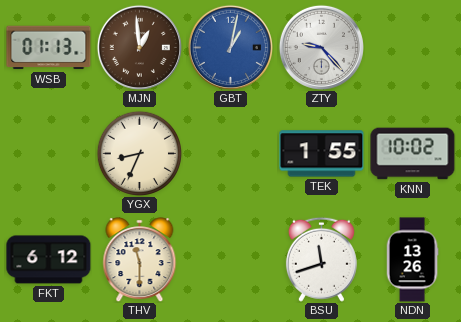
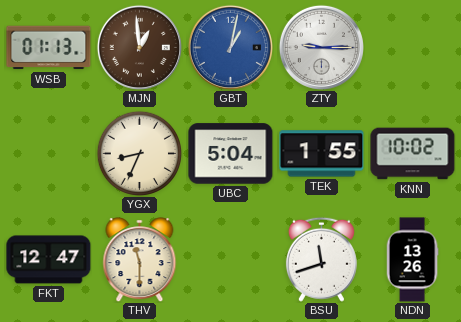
ZTY: 9:23 -> 9:15 (321, 47)
UBC: none -> 5:04 (231, 154)
FKT: 6:12 -> 12:47 (49, 260)
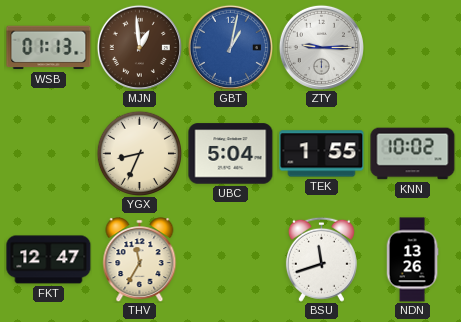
THV: 11:30 -> 11:35 (140, 260)
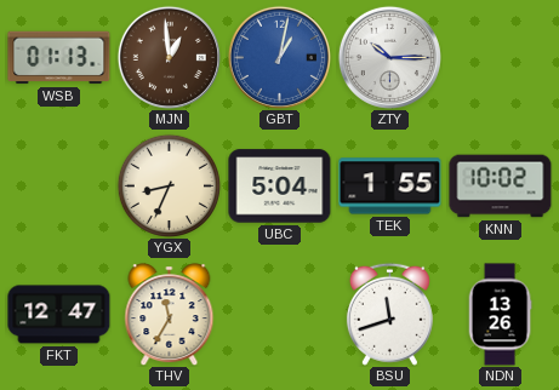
ZTY: 9:15 -> 10:15 (389, 57)
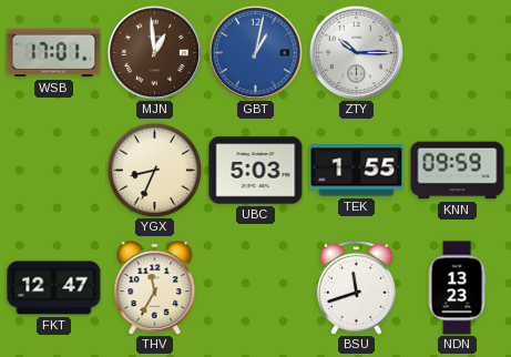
WSB: 01:13 -> 17:01 (54, 53)
UBC: 5:04 -> 5:03 (256, 171)
KNN: 10:02 -> 09:59 (458, 171)
NDN: 13:26 -> 13:23 (457, 288)
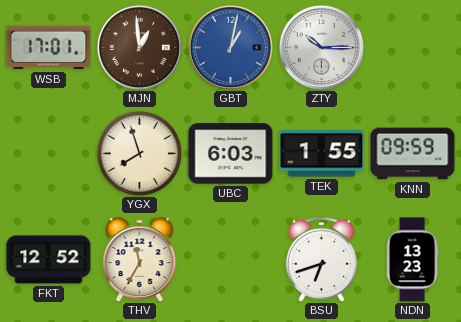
YGX: 8:34 -> 7:57 (139, 153)
UBC: 5:03 -> 6:03 (231, 154)
FKT: 12:47 -> 12:52 (49, 260)
BSU: 11:42 -> 6:42 (321, 259)
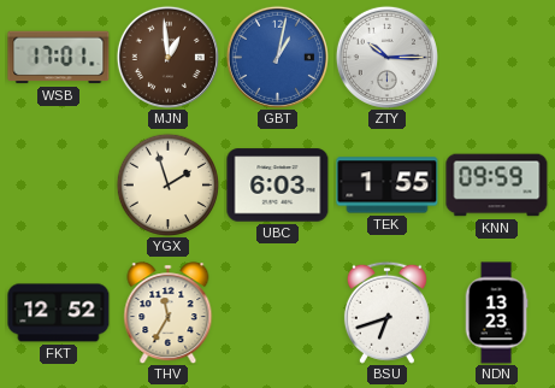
YGX: 7:57 -> 1:57 (167, 184)
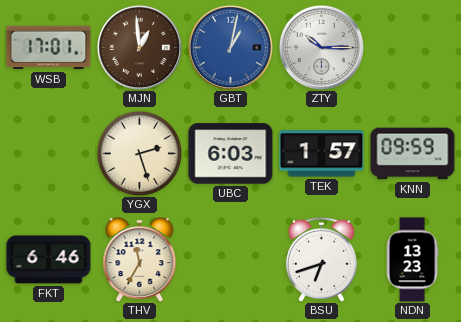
YGX: 1:57 -> 2:27 (139, 153)
TEK: 1:55 -> 1:57 (322, 154)
FKT: 12:52 -> 6:46 (49, 260)
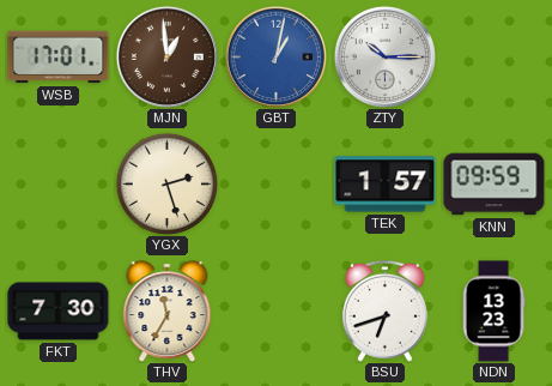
UBC: 6:03 -> none (231, 154)
FKT: 6:46 -> 7:30 (59, 312)
